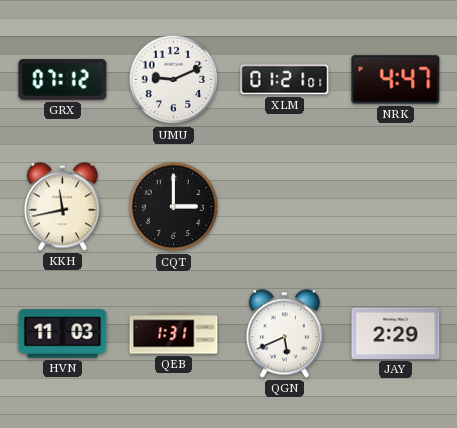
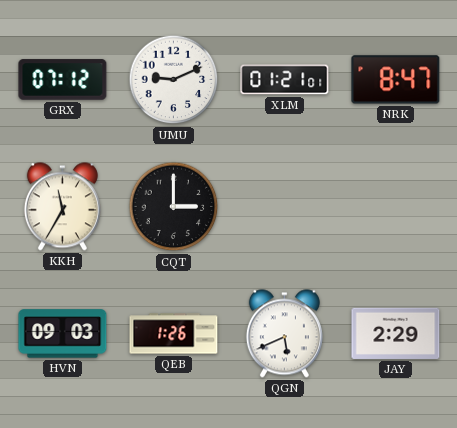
NRK: 4:47 -> 8:47 (396, 80)
KKH: 11:43 -> 11:35 (62, 207)
HVN: 11:03 -> 09:03 (63, 334)
QEB: 1:31 -> 1:26 (174, 334)
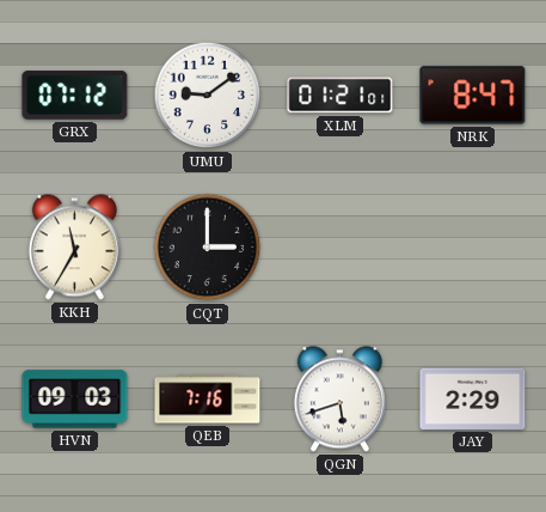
UMU: 9:11 -> 9:09 (208, 96)
QEB: 1:26 -> 7:16 (208, 400)
QGN: 5:41 -> 5:42 (339, 400)
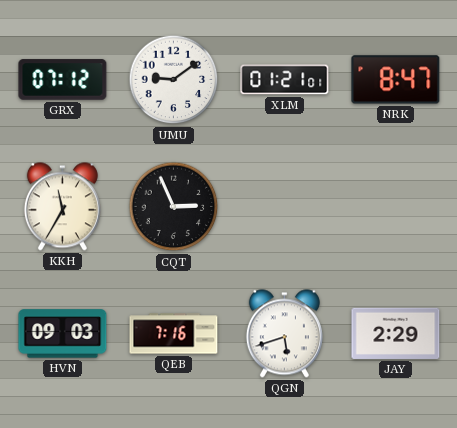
CQT: 3:00 -> 2:56 (174, 207)
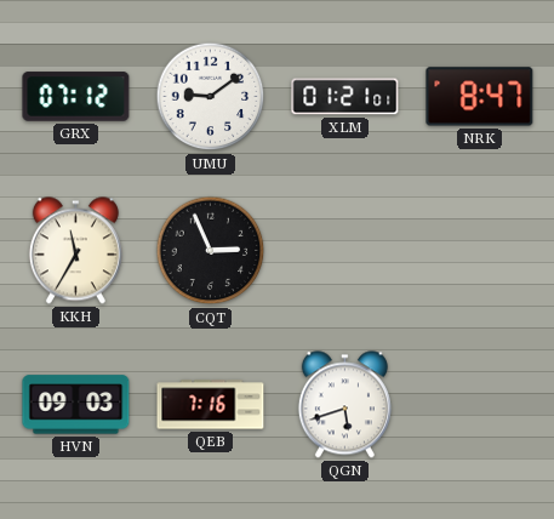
JAY: 2:29 -> none (396, 333)
